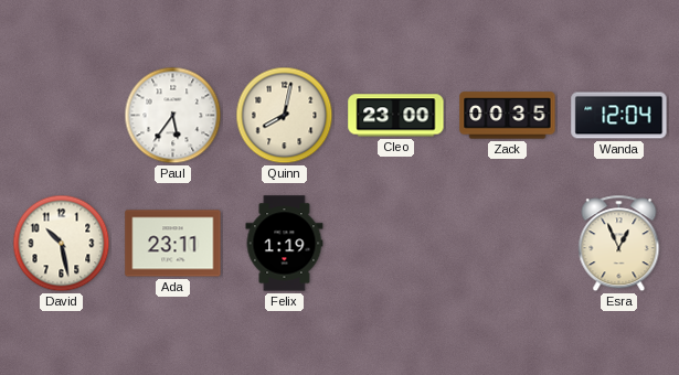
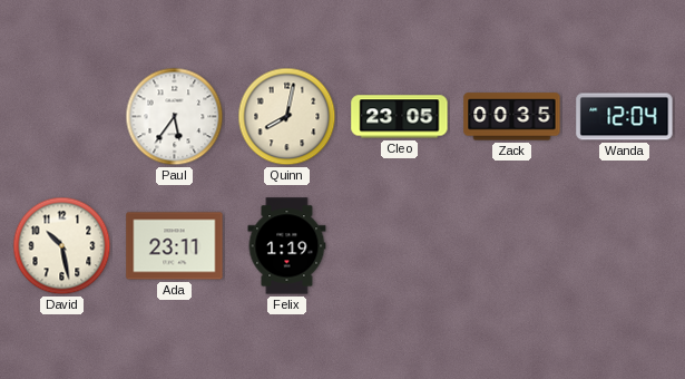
Cleo: 23:00 -> 23:05 (400, 117)
Esra: 12:56 -> none (619, 244)
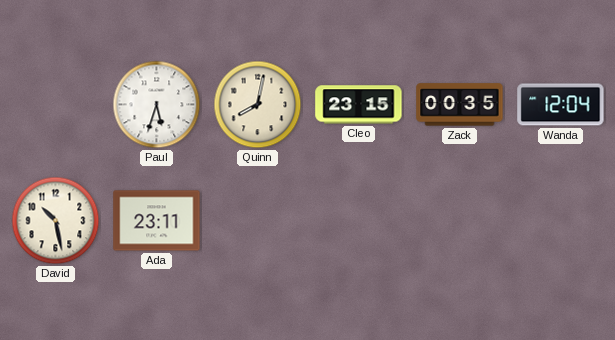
Paul: 5:36 -> 5:33 (157, 105)
Cleo: 23:05 -> 23:15 (359, 105)
Felix: 1:19 -> none (287, 246)
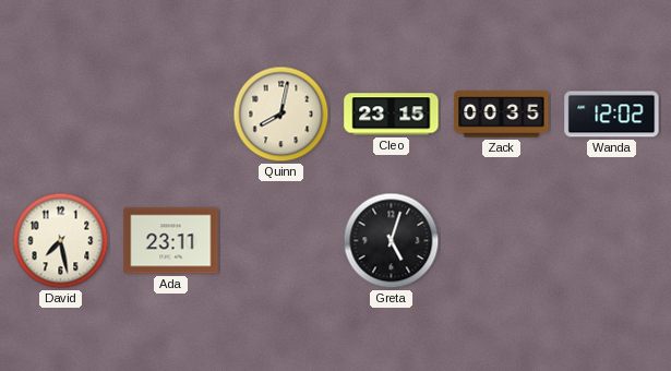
Paul: 5:33 -> none (157, 105)
Wanda: 12:04 -> 12:02 (612, 115)
David: 10:28 -> 7:28 (61, 241)
Greta: none -> 5:03 (392, 241)
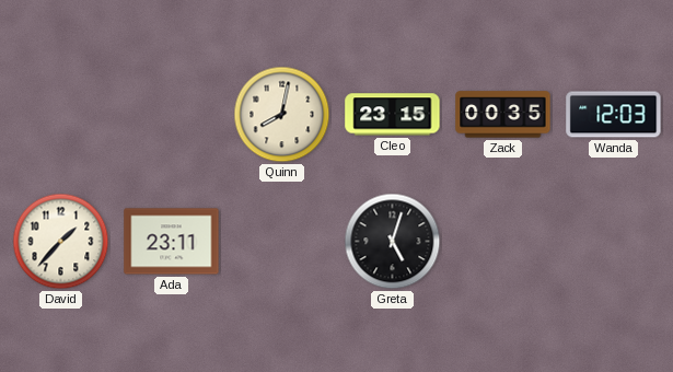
Wanda: 12:02 -> 12:03 (614, 115)
David: 7:28 -> 1:37 (61, 242)
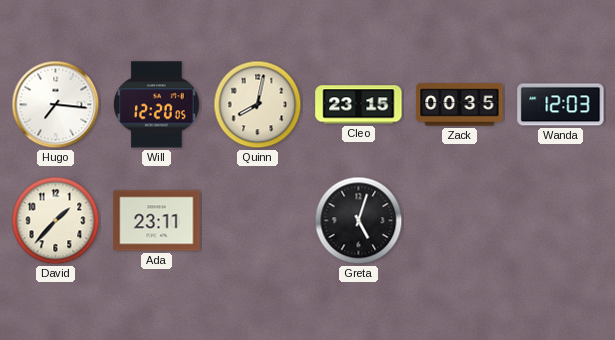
Hugo: none -> 7:16 (56, 105)
Will: none -> 12:20 (157, 105)
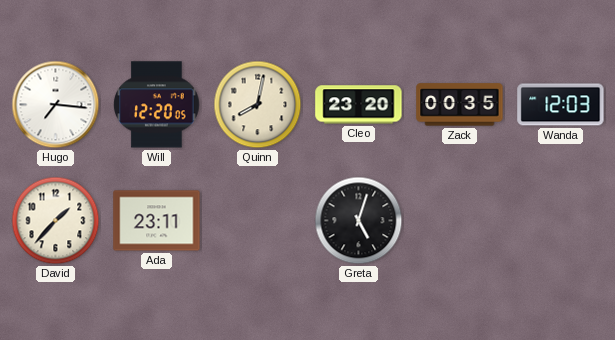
Cleo: 23:15 -> 23:20 (359, 105)
